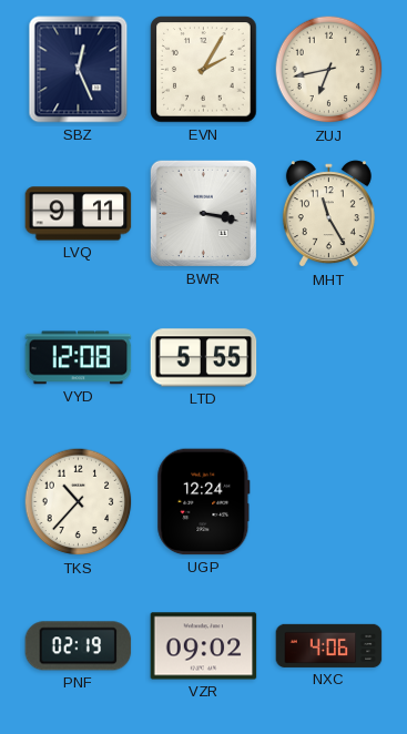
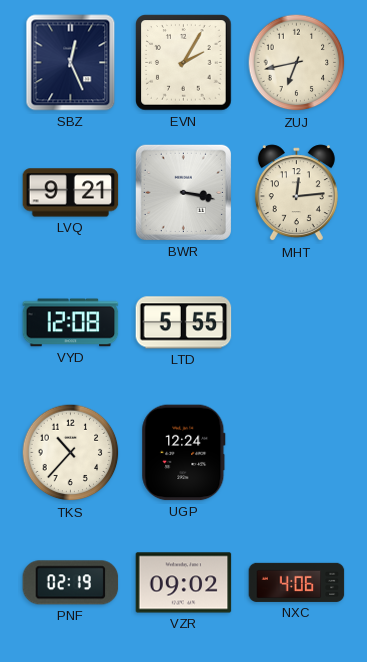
LVQ: 9:11 -> 9:21 (71, 193)
MHT: 11:25 -> 12:14 (296, 193)
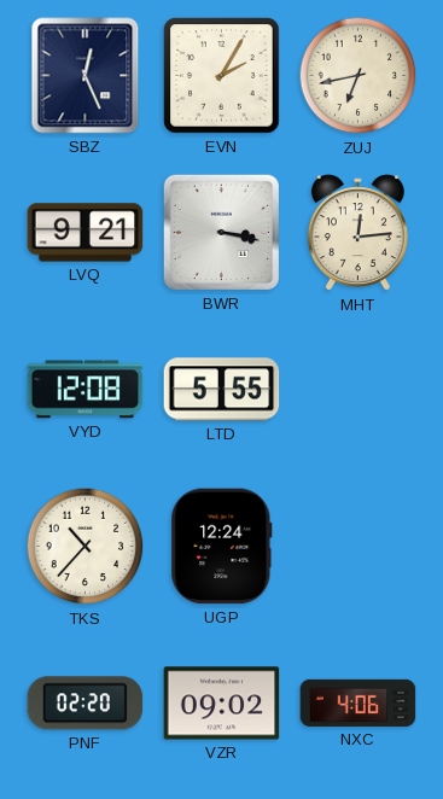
PNF: 02:19 -> 02:20 (86, 704)
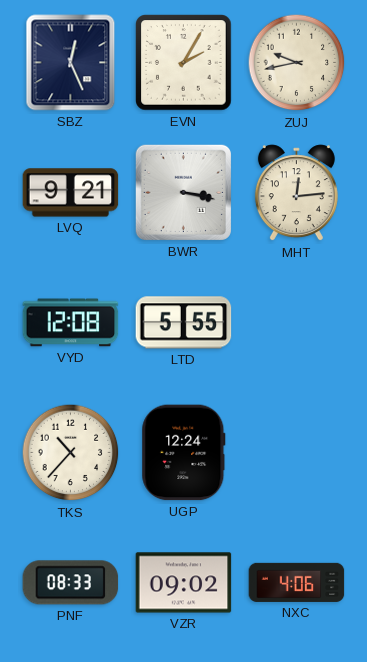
ZUJ: 6:43 -> 9:43 (297, 63)
PNF: 02:20 -> 08:33 (71, 583)
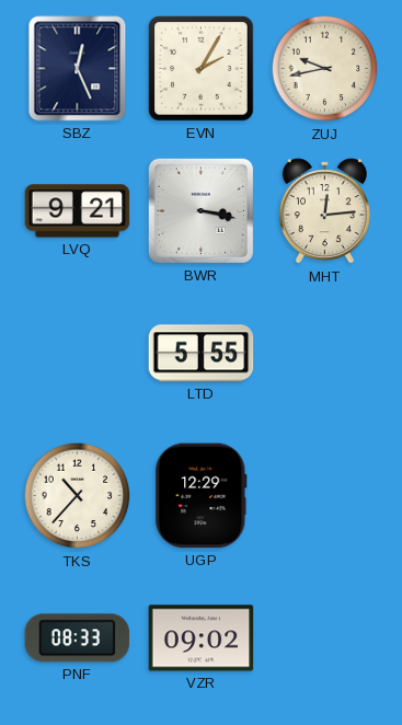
VYD: 12:08 -> none (71, 323)
UGP: 12:24 -> 12:29 (202, 496)
NXC: 4:06 -> none (297, 582)
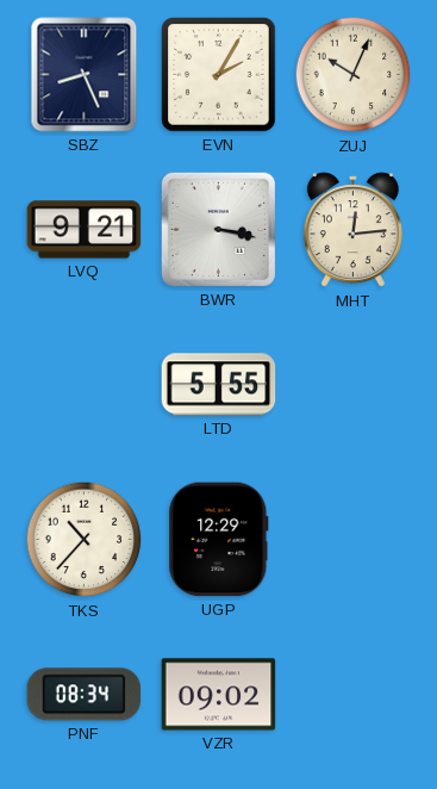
SBZ: 12:26 -> 8:26 (85, 75)
ZUJ: 9:43 -> 10:04 (354, 75)
PNF: 08:33 -> 08:34 (85, 695)
